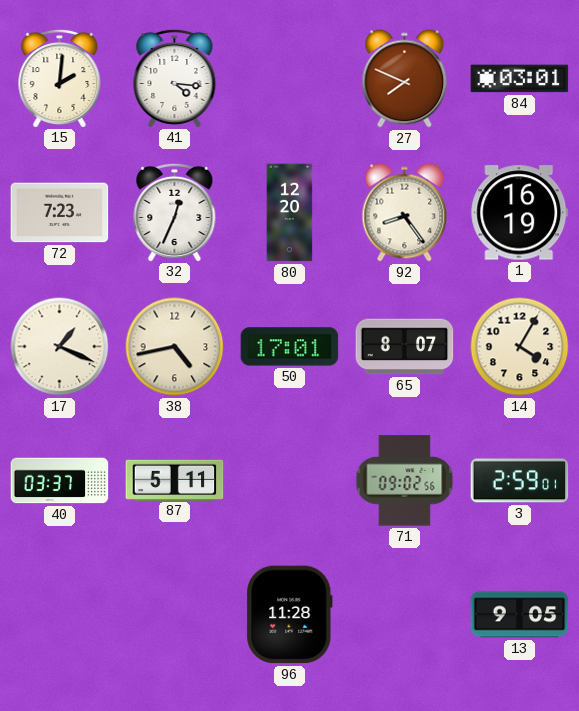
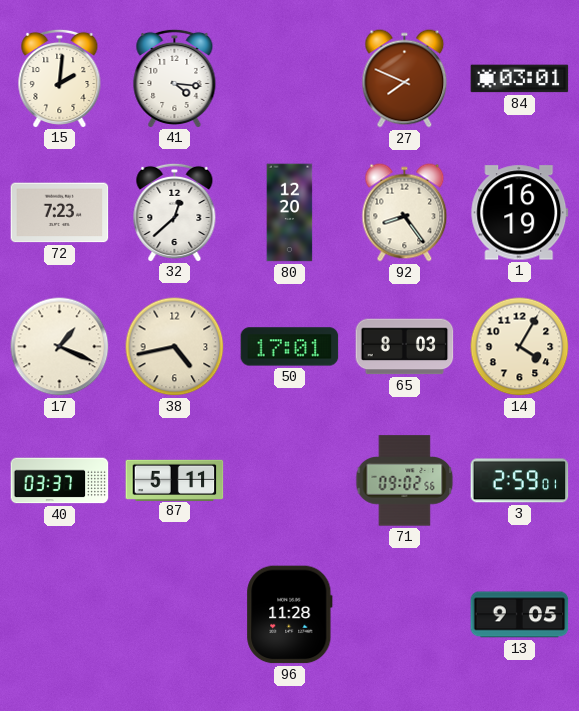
32: 12:34 -> 12:38 (175, 212)
65: 8:07 -> 8:03 (405, 347)
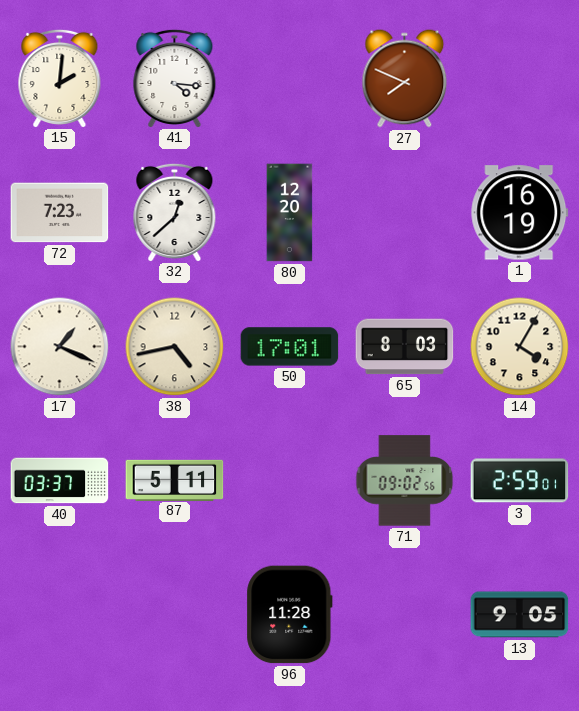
84: 03:01 -> none (520, 79)
92: 8:24 -> none (405, 213)
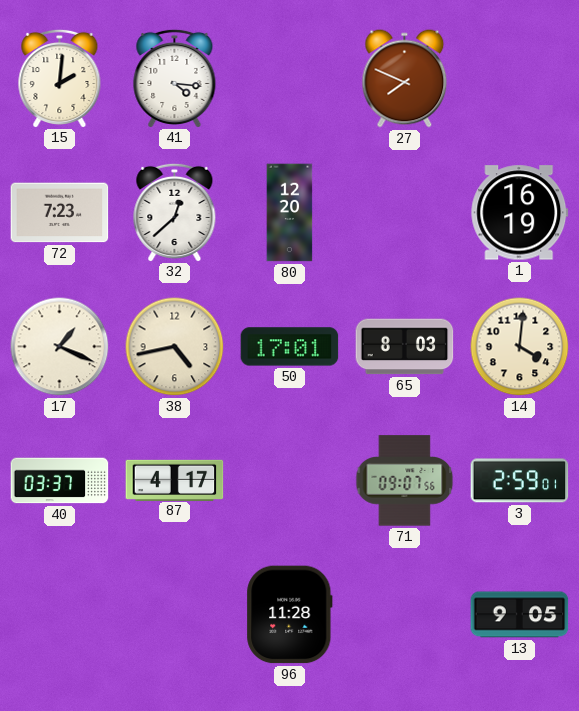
14: 4:05 -> 4:01 (520, 347)
87: 5:11 -> 4:17 (175, 480)
71: 09:02 -> 09:07 (405, 481)
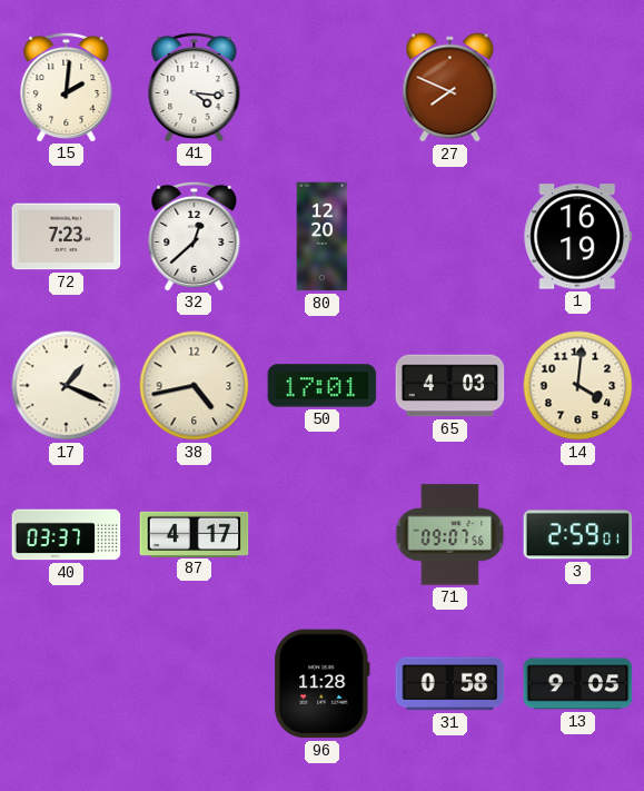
65: 8:03 -> 4:03 (450, 386)
31: none -> 0:58 (450, 684)
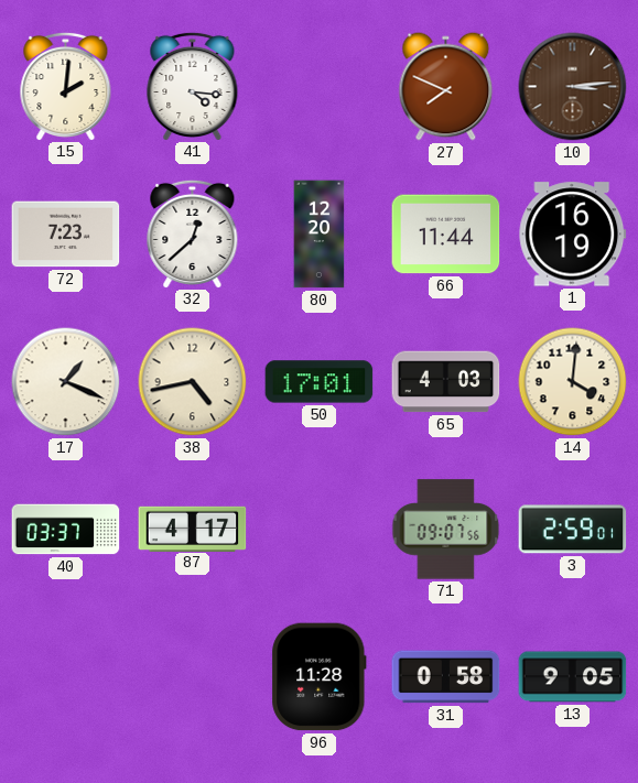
10: none -> 3:14 (573, 87)
66: none -> 11:44 (446, 235)
